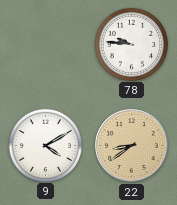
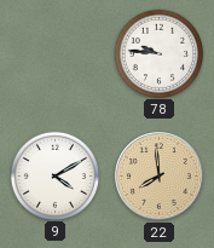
22: 8:39 -> 7:59 (160, 177)
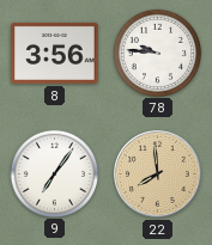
8: none -> 3:56 (55, 53)
9: 4:10 -> 7:06 (54, 173)
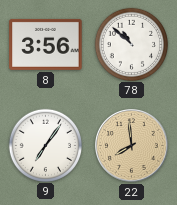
78: 9:46 -> 10:52 (131, 44)
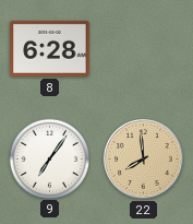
8: 3:56 -> 6:28 (50, 48)
78: 10:52 -> none (131, 44)
